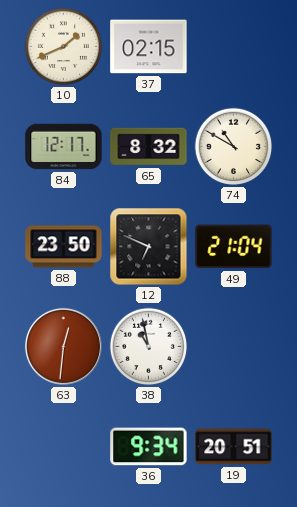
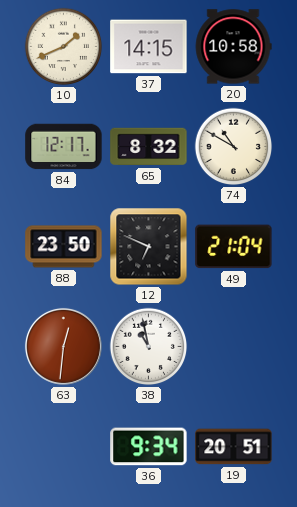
37: 02:15 -> 14:15 (149, 47)
20: none -> 10:58 (233, 47)
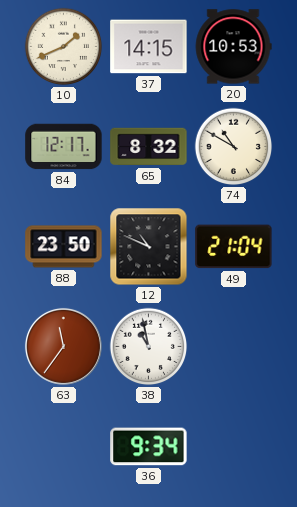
20: 10:58 -> 10:53 (233, 47)
12: 6:49 -> 10:49 (149, 247)
63: 12:31 -> 11:36 (63, 346)
19: 20:51 -> none (234, 447)
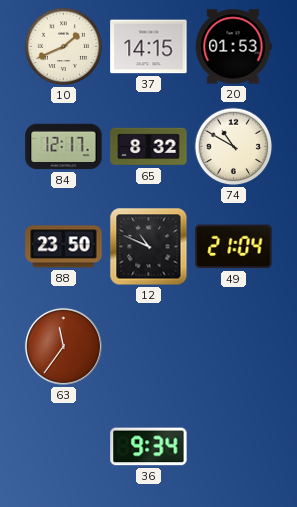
20: 10:53 -> 01:53 (233, 47)
38: 10:58 -> none (149, 347)
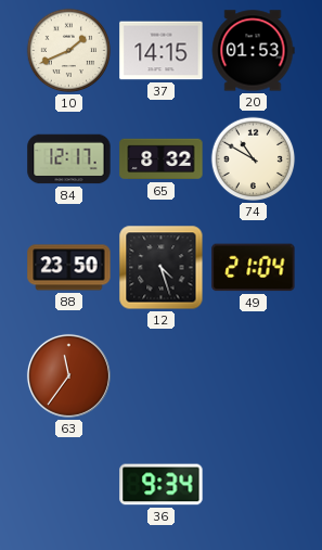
12: 10:49 -> 4:27 (162, 268)
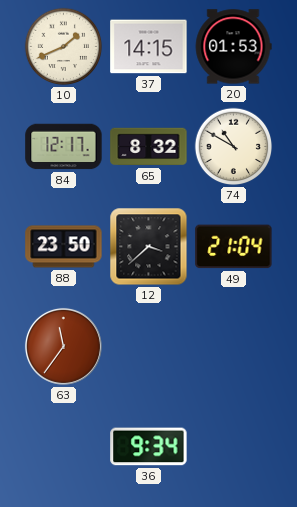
12: 4:27 -> 3:38 (149, 247)
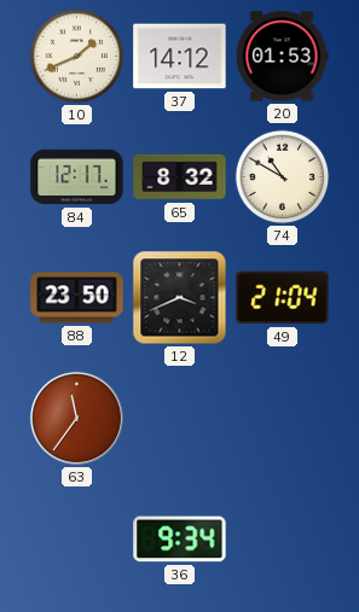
37: 14:15 -> 14:12 (180, 57)
12: 3:38 -> 3:41 (180, 298)
